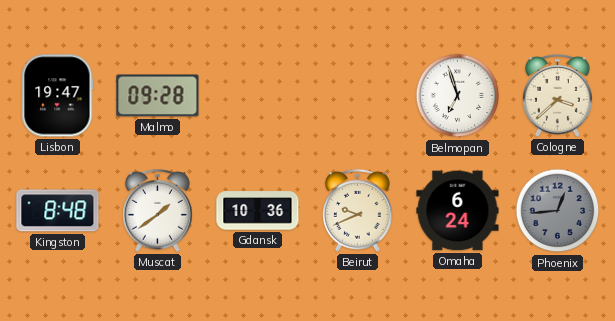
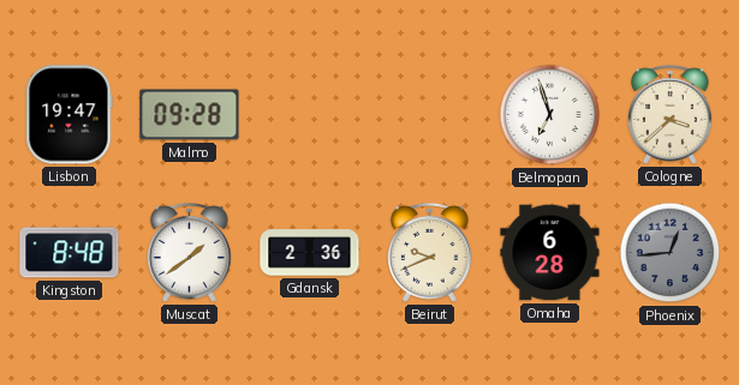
Gdansk: 10:36 -> 2:36 (310, 253)
Omaha: 6:24 -> 6:28 (550, 253)
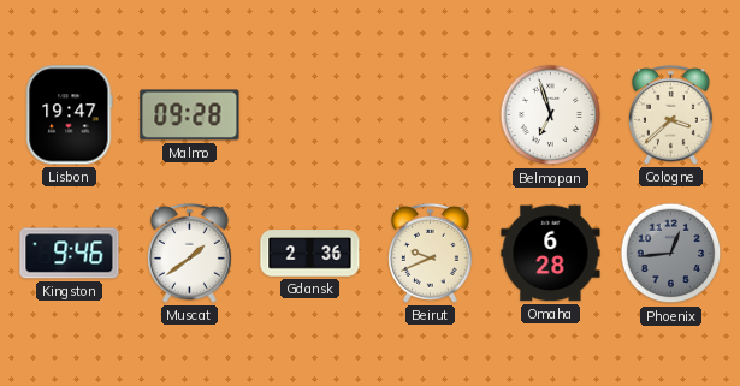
Kingston: 8:48 -> 9:46 (70, 254)
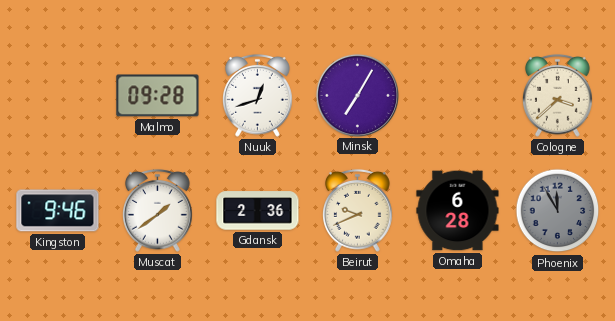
Lisbon: 19:47 -> none (70, 115)
Nuuk: none -> 12:42 (258, 95)
Minsk: none -> 7:05 (357, 95)
Belmopan: 6:57 -> none (551, 115)
Phoenix: 12:44 -> 11:55 (558, 211)
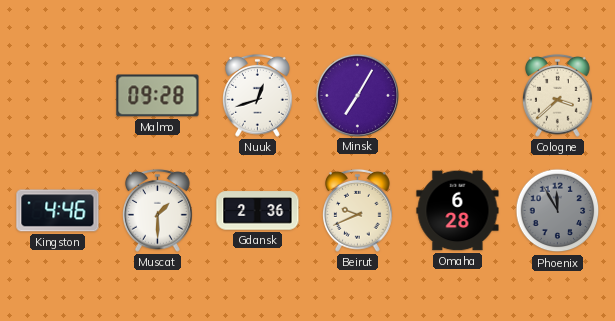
Kingston: 9:46 -> 4:46 (58, 211)
Muscat: 1:39 -> 1:30 (158, 210)
